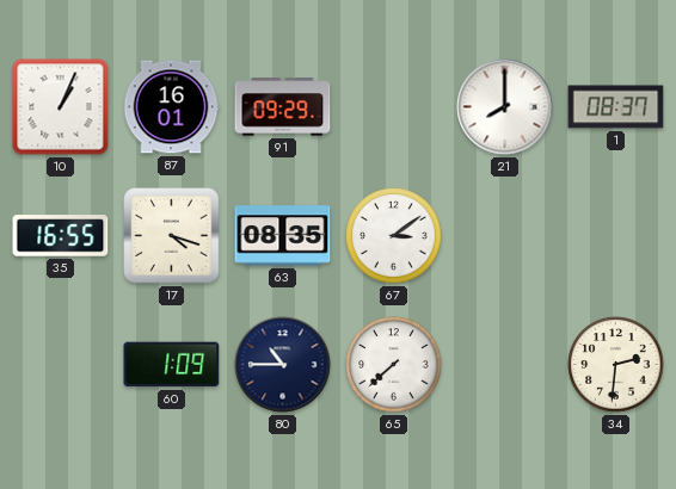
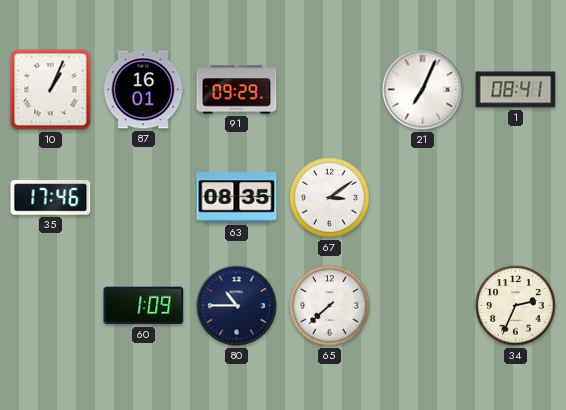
21: 8:00 -> 7:04 (423, 90)
1: 08:37 -> 08:41 (516, 90)
35: 16:55 -> 17:46 (51, 198)
17: 4:18 -> none (172, 236)
34: 2:31 -> 2:34 (516, 306)
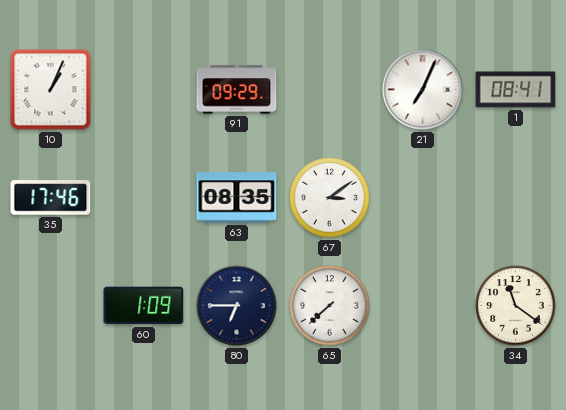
87: 16:01 -> none (143, 90)
80: 10:45 -> 6:45 (237, 306)
34: 2:34 -> 11:21 (516, 306)
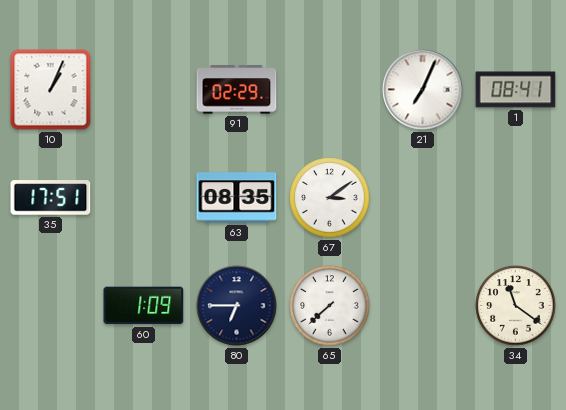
91: 09:29 -> 02:29 (237, 90)
35: 17:46 -> 17:51 (51, 198)
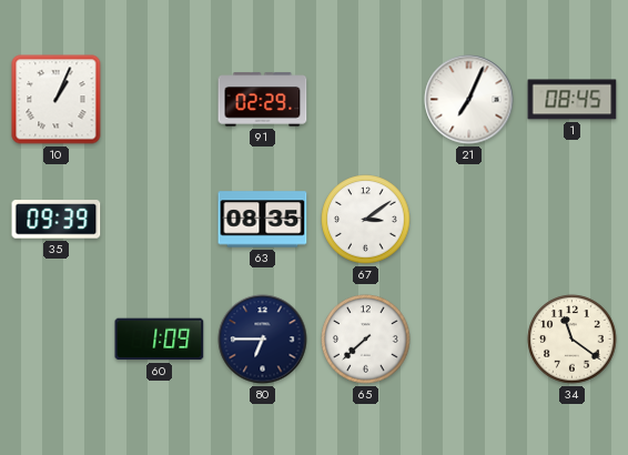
1: 08:41 -> 08:45 (573, 100)
35: 17:51 -> 09:39 (57, 220)
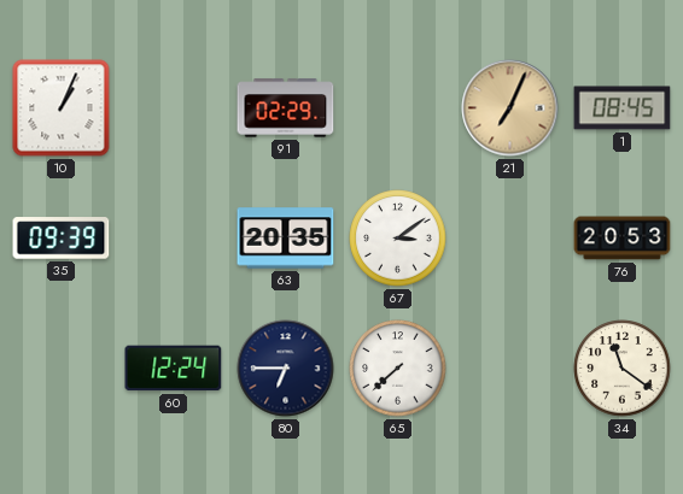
21 dial: white -> champagne (510, 108)
63: 08:35 -> 20:35 (286, 239)
76: none -> 20:53 (623, 239)
60: 1:09 -> 12:24 (174, 369)
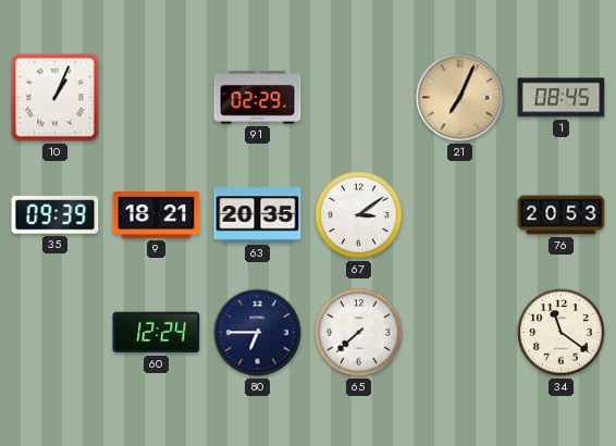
9: none -> 18:21 (157, 215)
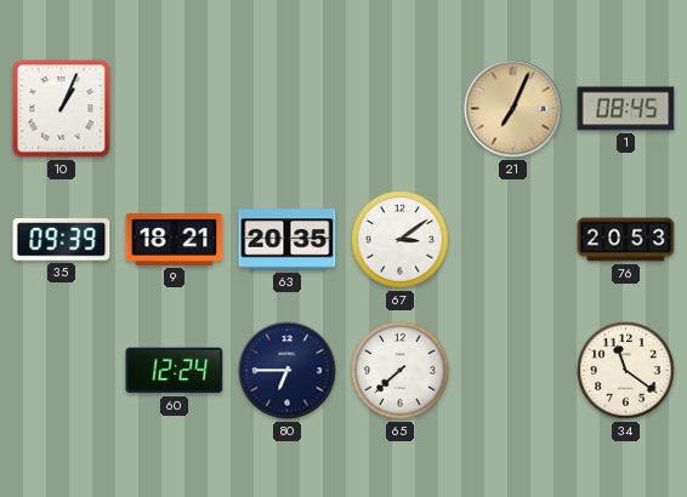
91: 02:29 -> none (258, 98)
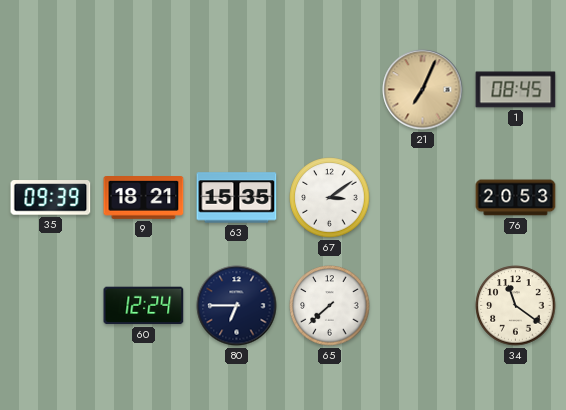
10: 1:04 -> none (62, 109)
63: 20:35 -> 15:35 (237, 198)
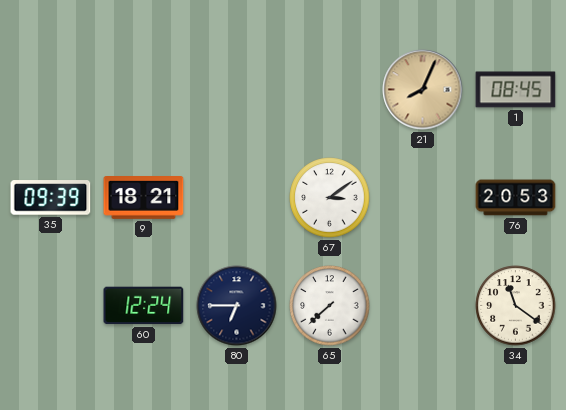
21: 7:04 -> 8:04 (423, 90)
63: 15:35 -> none (237, 198)
